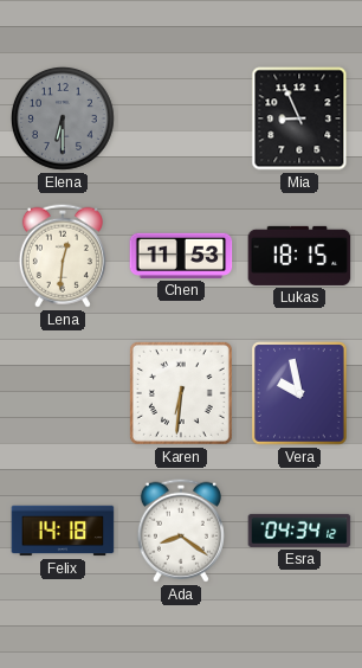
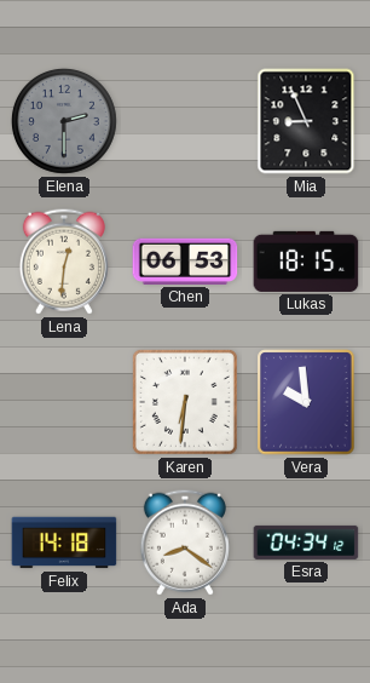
Elena: 6:30 -> 2:30 (64, 121)
Chen: 11:53 -> 06:53 (185, 262)
Vera: 9:58 -> 9:59 (306, 402)
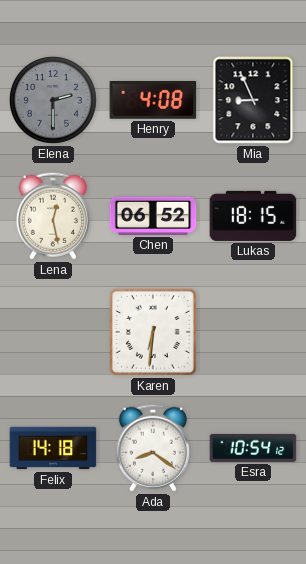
Henry: none -> 4:08 (153, 100)
Lena: 12:31 -> 12:28 (53, 216)
Chen: 06:53 -> 06:52 (153, 216)
Vera: 9:59 -> none (306, 402)
Esra: 04:34 -> 10:54 (253, 448)
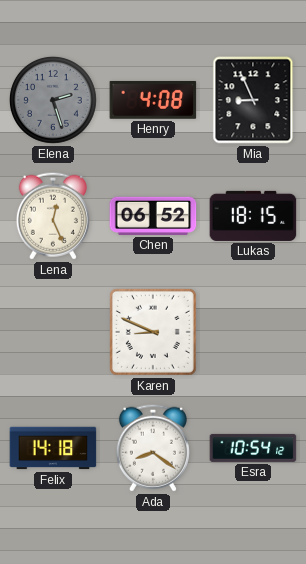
Elena: 2:30 -> 2:27 (53, 100)
Lena: 12:28 -> 12:26 (53, 216)
Karen: 6:31 -> 8:49 (153, 332)
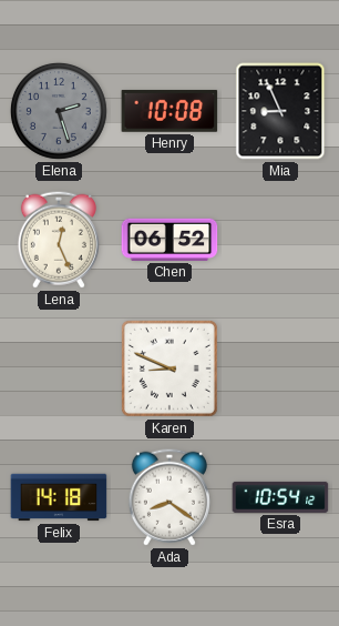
Henry: 4:08 -> 10:08 (169, 111)
Lukas: 18:15 -> none (253, 216)
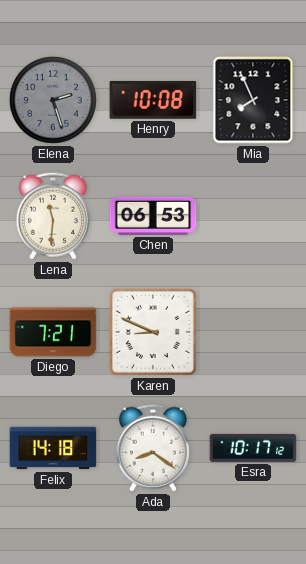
Mia: 8:56 -> 7:56 (253, 100)
Lena: 12:26 -> 11:31 (53, 216)
Chen: 06:52 -> 06:53 (153, 216)
Diego: none -> 7:21 (53, 332)
Esra: 10:54 -> 10:17 (253, 448)
